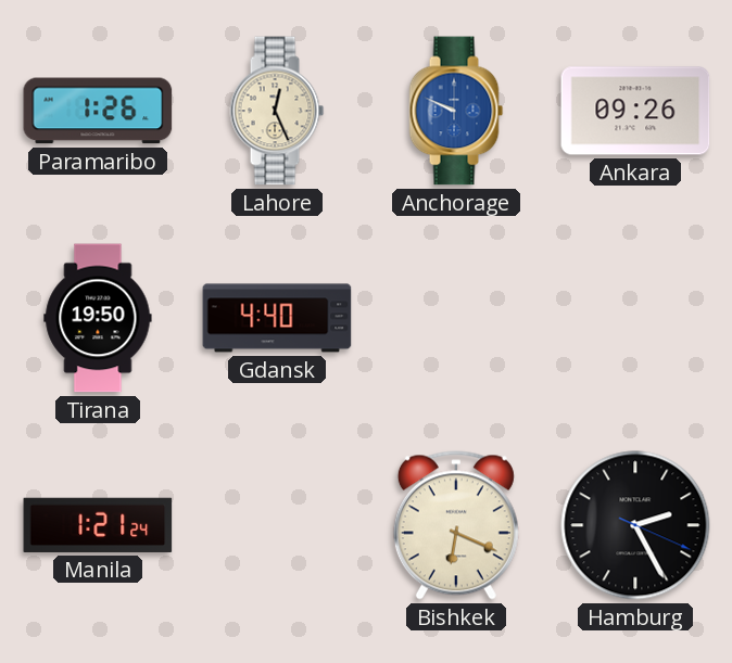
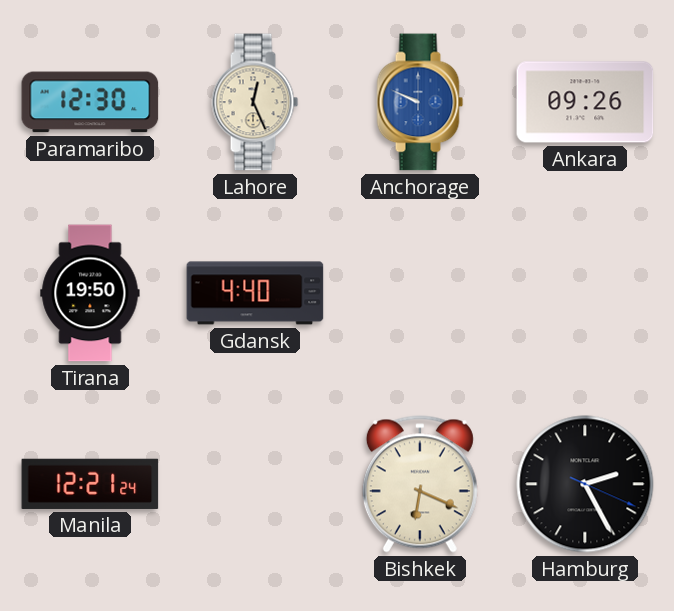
Paramaribo: 1:26 -> 12:30 (90, 102)
Manila: 1:21 -> 12:21 (90, 484)
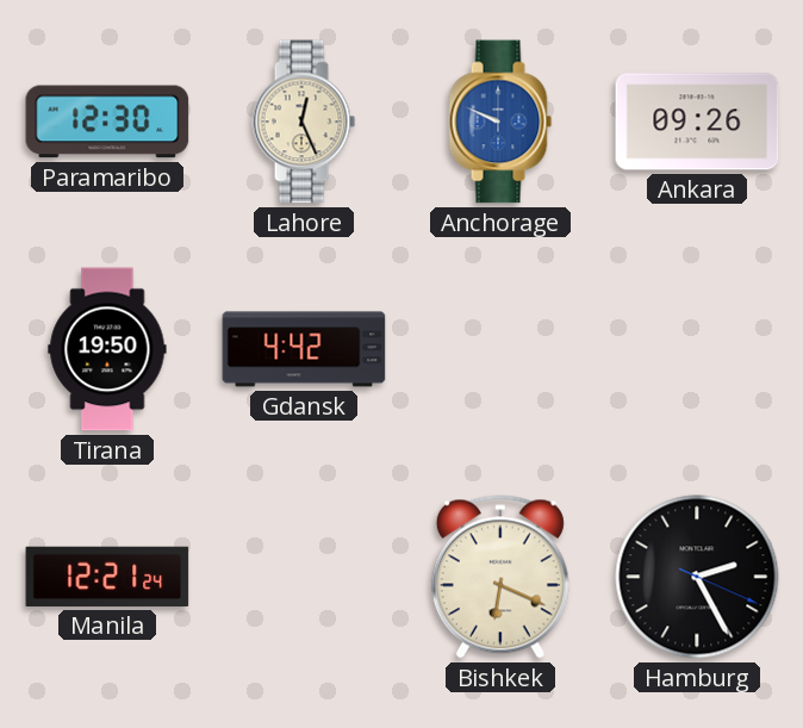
Gdansk: 4:40 -> 4:42 (304, 349)
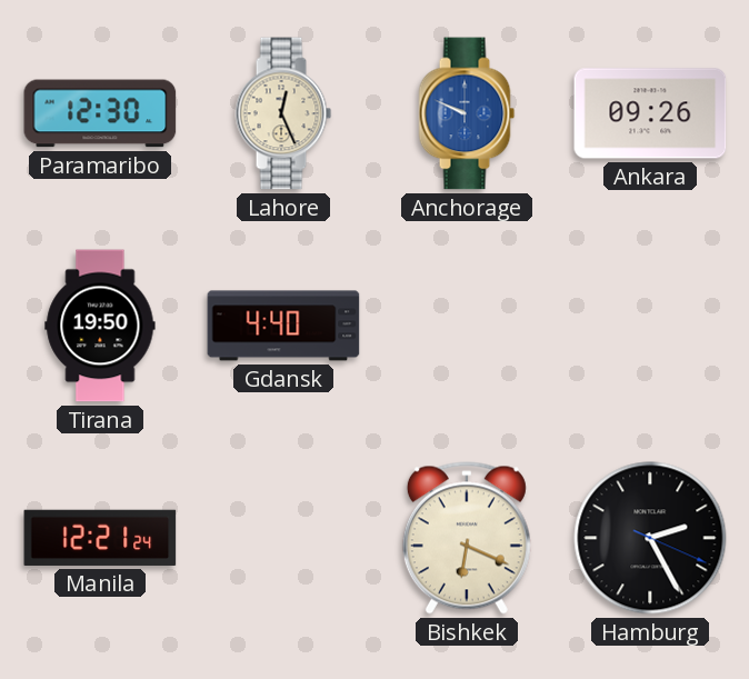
Gdansk: 4:42 -> 4:40 (283, 326)
